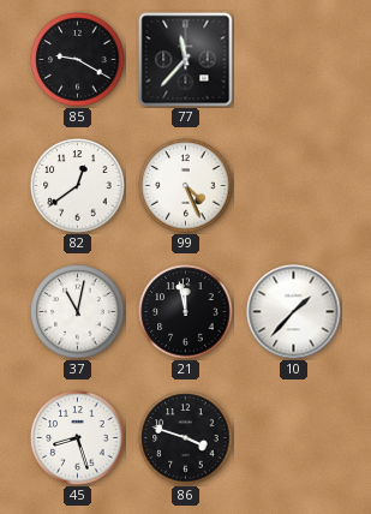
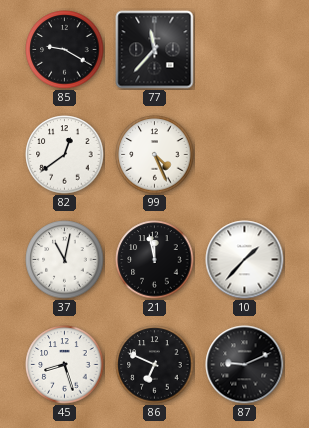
86: 3:48 -> 6:49 (155, 365)
87: none -> 9:11 (245, 365)
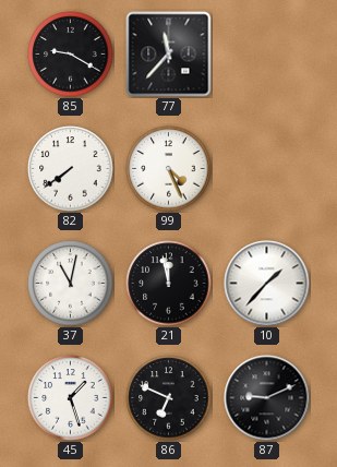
82: 12:39 -> 7:39 (71, 169)
45: 8:27 -> 1:27 (71, 398)
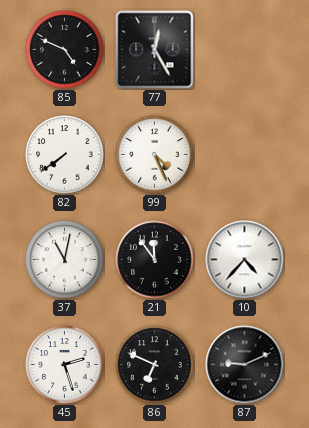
85: 9:20 -> 4:49 (65, 50)
77: 11:37 -> 12:25 (155, 50)
21: 11:58 -> 11:54 (155, 260)
10: 1:37 -> 4:37 (245, 260)
45: 1:27 -> 2:27 (65, 365)
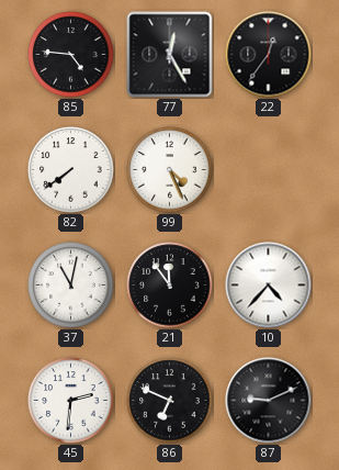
85: 4:49 -> 4:46 (71, 55)
22: none -> 12:36 (269, 55)
45: 2:27 -> 2:31 (71, 401)
